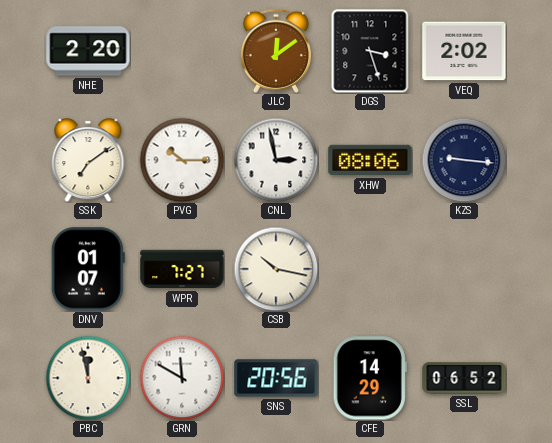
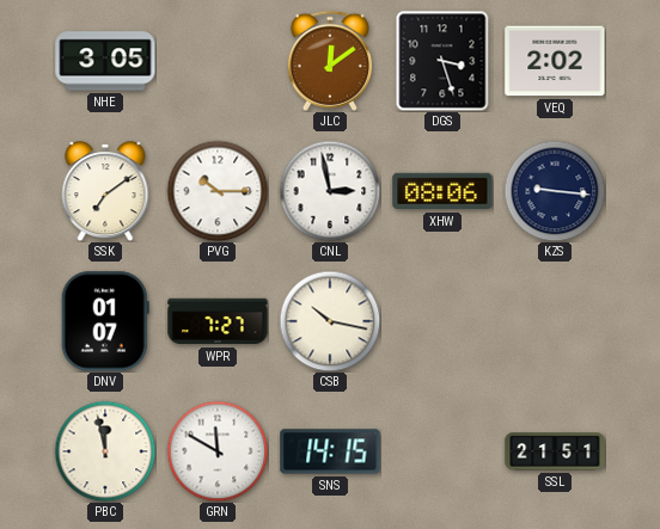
NHE: 2:20 -> 3:05 (105, 61)
SNS: 20:56 -> 14:15 (330, 451)
CFE: 14:29 -> none (370, 378)
SSL: 06:52 -> 21:51 (555, 451)
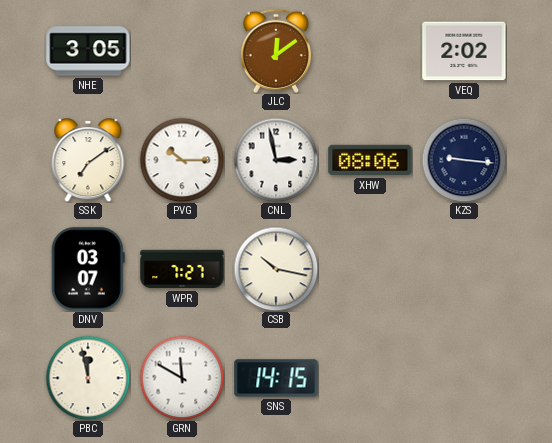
DGS: 3:27 -> none (442, 61)
DNV: 01:07 -> 03:07 (88, 269)
SSL: 21:51 -> none (555, 451)
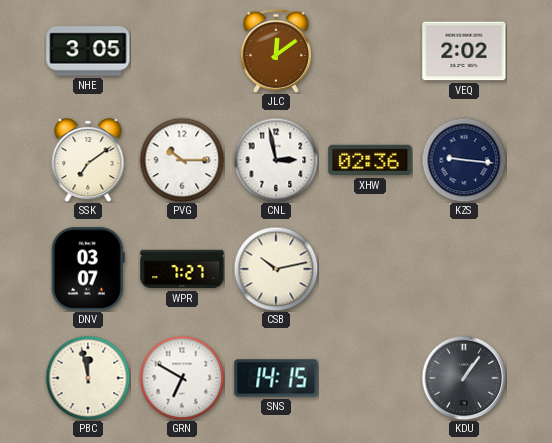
XHW: 08:06 -> 02:36 (370, 160)
CSB: 10:17 -> 10:13 (276, 269)
GRN: 11:50 -> 6:50 (182, 378)
KDU: none -> 1:06 (464, 378)
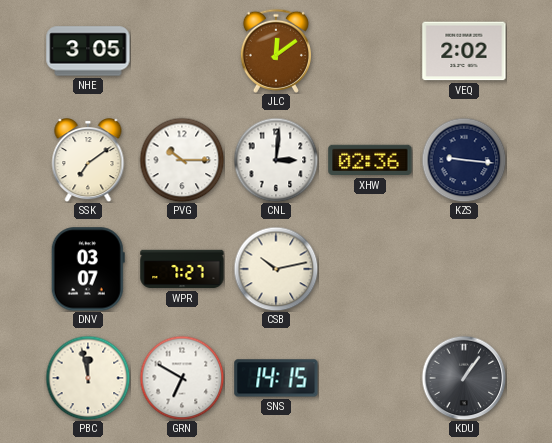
CNL: 2:58 -> 3:01 (276, 160)
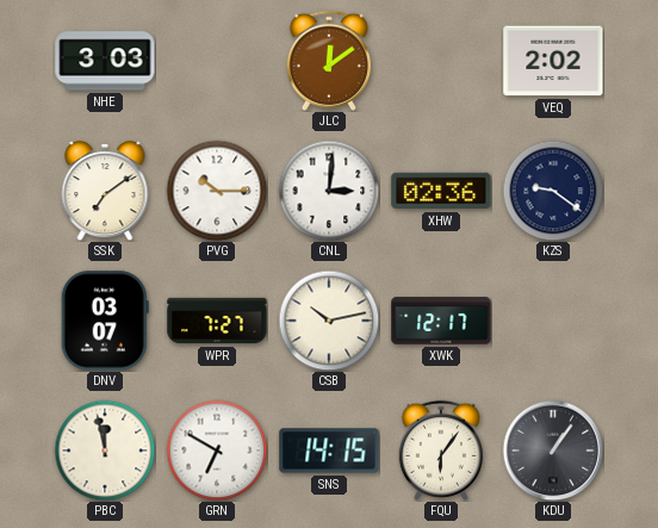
NHE: 3:05 -> 3:03 (105, 61)
KZS: 9:16 -> 9:21 (553, 191)
XWK: none -> 12:17 (441, 321)
FQU: none -> 6:06 (441, 451)
